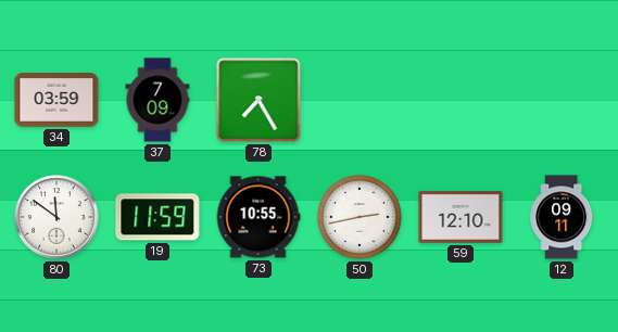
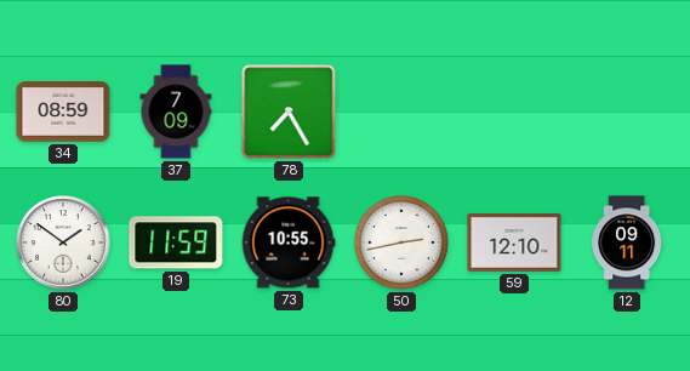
34: 03:59 -> 08:59 (63, 113)
80: 11:51 -> 1:51 (63, 242)
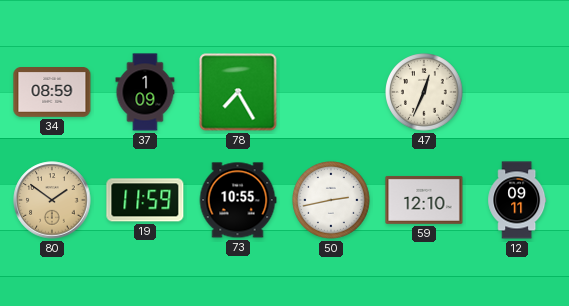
37: 7:09 -> 1:09 (145, 92)
47: none -> 12:34 (425, 93)
80 dial: white -> champagne (52, 200)
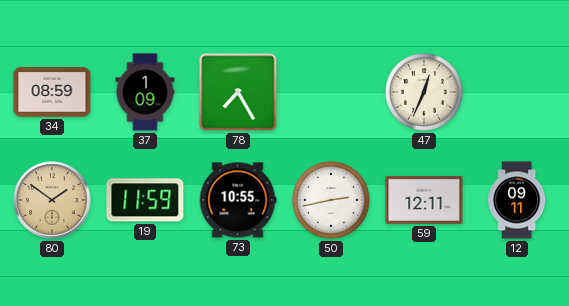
59: 12:10 -> 12:11 (424, 200)
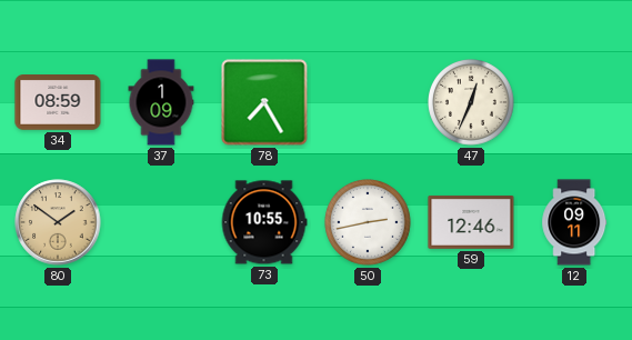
19: 11:59 -> none (145, 200)
59: 12:11 -> 12:46 (471, 222)
